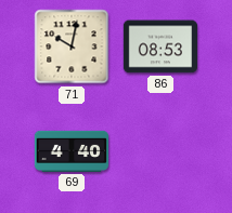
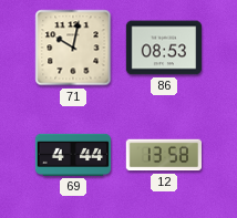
69: 4:40 -> 4:44 (73, 155)
12: none -> 13:58 (163, 155)
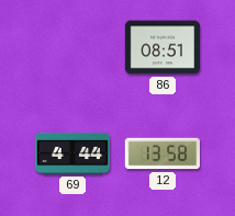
71: 10:02 -> none (73, 48)
86: 08:53 -> 08:51 (161, 47)
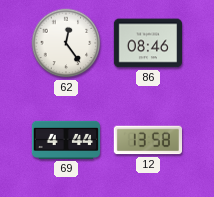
62: none -> 12:24 (66, 43)
86: 08:51 -> 08:46 (147, 43)
